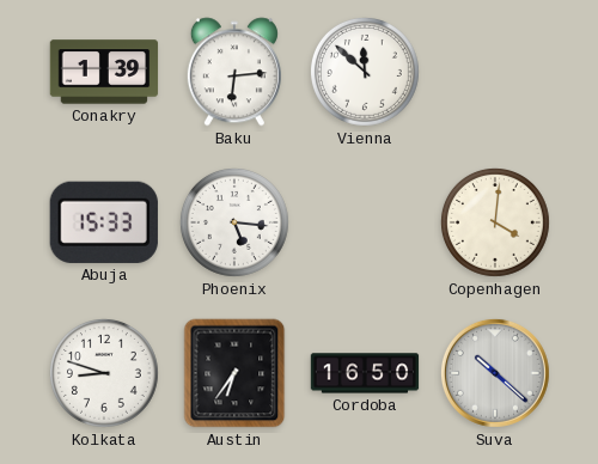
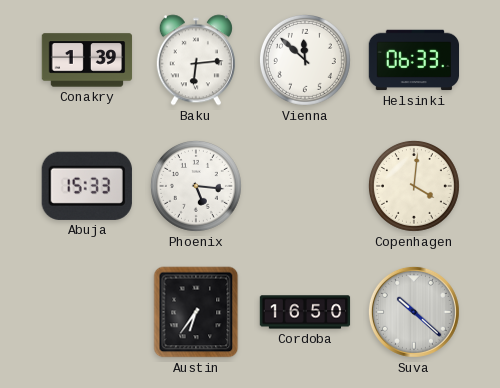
Helsinki: none -> 06:33 (414, 60)
Kolkata: 8:48 -> none (104, 373)
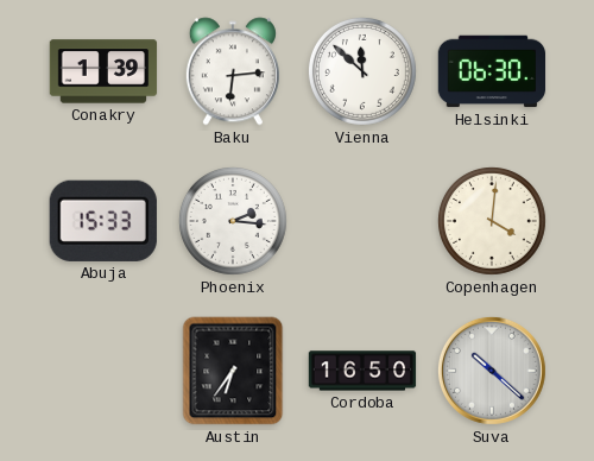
Helsinki: 06:33 -> 06:30 (492, 71)
Phoenix: 5:16 -> 2:16 (233, 221)
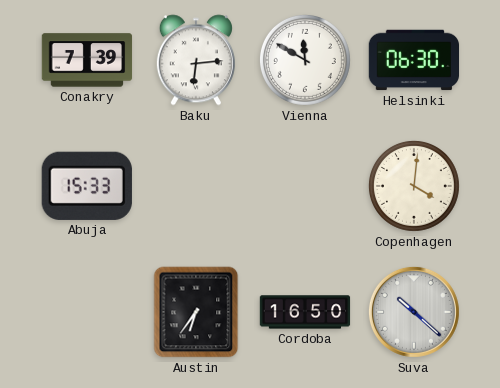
Conakry: 1:39 -> 7:39 (87, 60)
Vienna: 11:52 -> 11:50 (305, 60)
Phoenix: 2:16 -> none (233, 221)
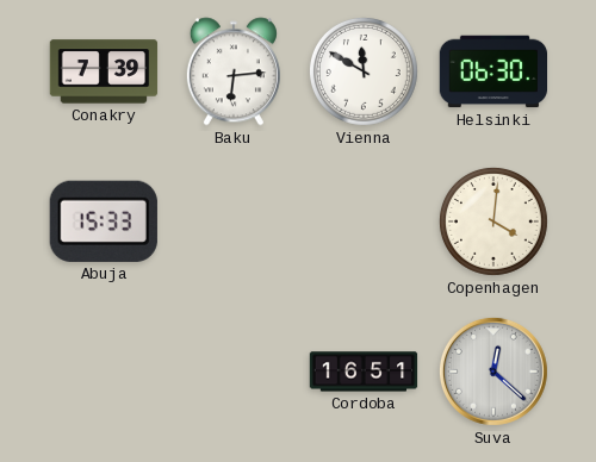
Austin: 6:36 -> none (196, 312)
Cordoba: 16:50 -> 16:51 (364, 372)
Suva: 10:22 -> 12:22 (493, 372)
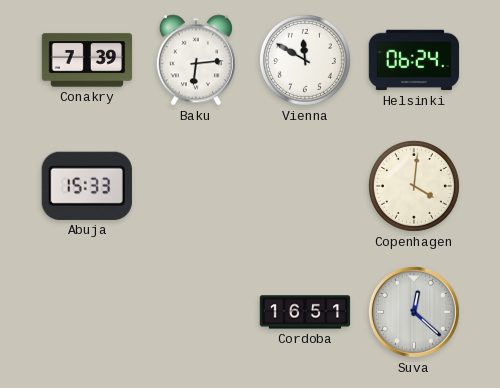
Helsinki: 06:30 -> 06:24 (414, 60)
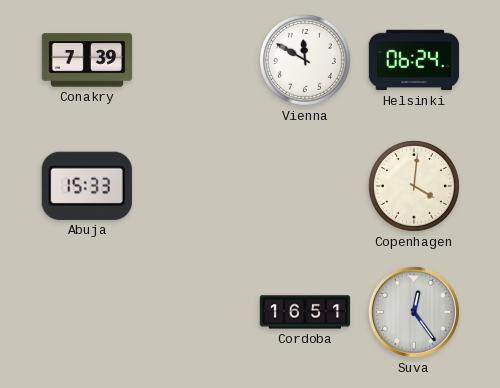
Baku: 6:14 -> none (196, 60)
Suva: 12:22 -> 12:24 (414, 312)
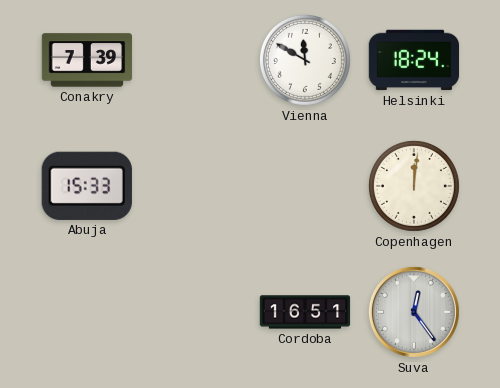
Helsinki: 06:24 -> 18:24 (414, 60)
Copenhagen: 4:01 -> 12:01 (414, 186)
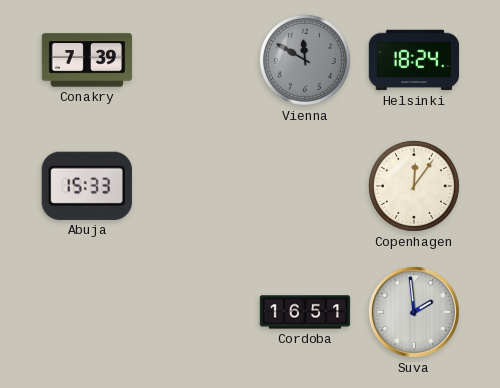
Vienna dial: white -> grey (305, 60)
Copenhagen: 12:01 -> 12:06 (414, 186)
Suva: 12:24 -> 1:59 (414, 312)
